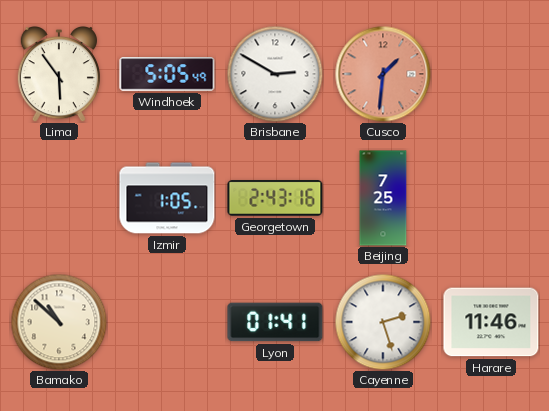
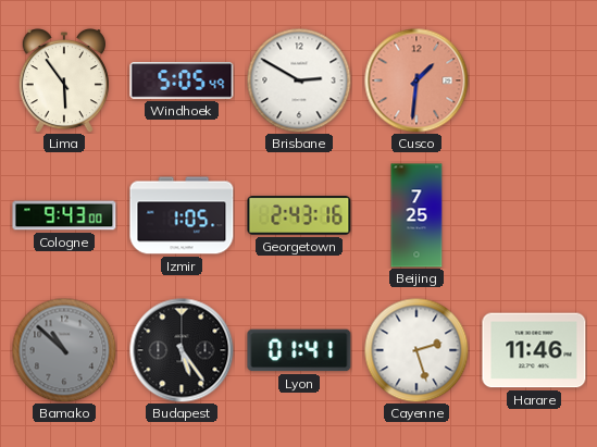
Cologne: none -> 9:43 (64, 215)
Bamako dial: cream -> grey (64, 350)
Budapest: none -> 5:24 (182, 350)
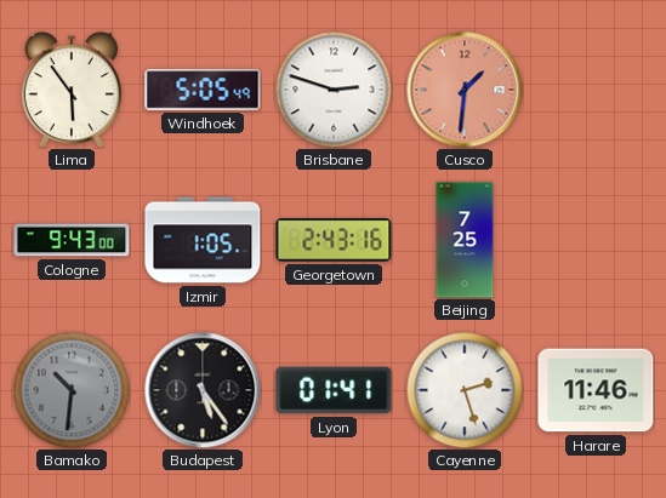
Brisbane: 2:50 -> 2:48 (334, 90)
Bamako: 10:52 -> 10:31 (72, 390)
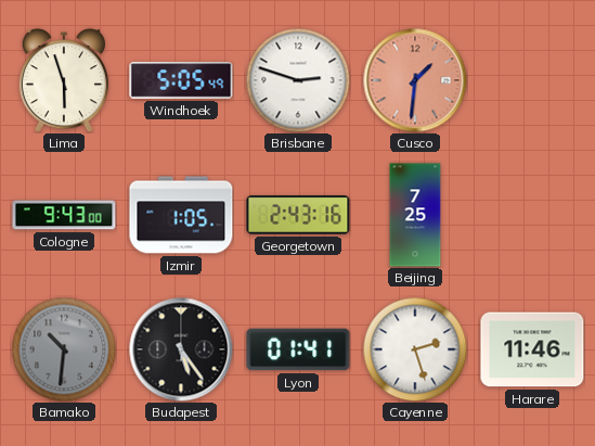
Lima: 5:54 -> 5:57 (63, 81)
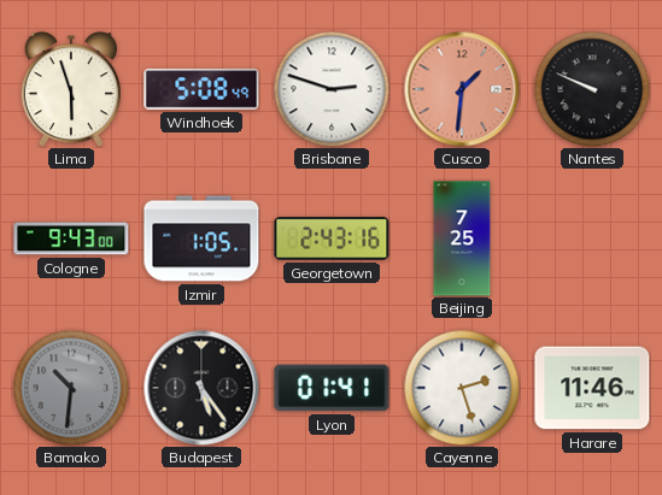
Windhoek: 5:05 -> 5:08 (201, 89)
Nantes: none -> 9:49 (592, 89)
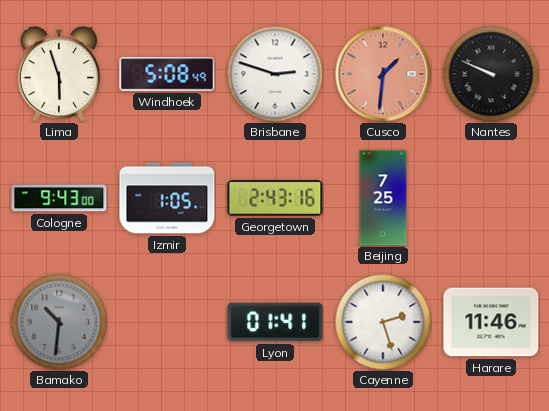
Budapest: 5:24 -> none (201, 388)
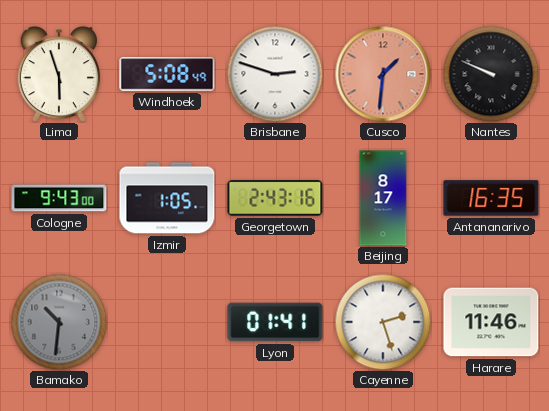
Beijing: 7:25 -> 8:17 (383, 198)
Antananarivo: none -> 16:35 (491, 198)
